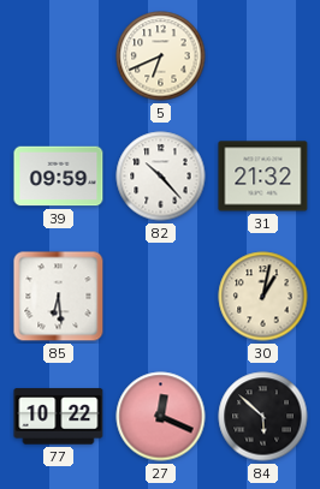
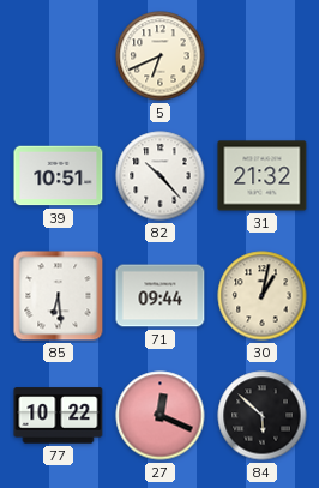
39: 09:59 -> 10:51 (59, 176)
71: none -> 09:44 (161, 296)
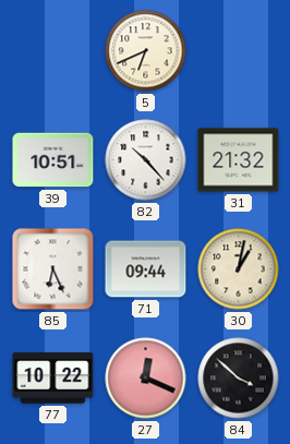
85: 6:29 -> 6:26 (53, 269)
84: 5:52 -> 3:52 (239, 379)
